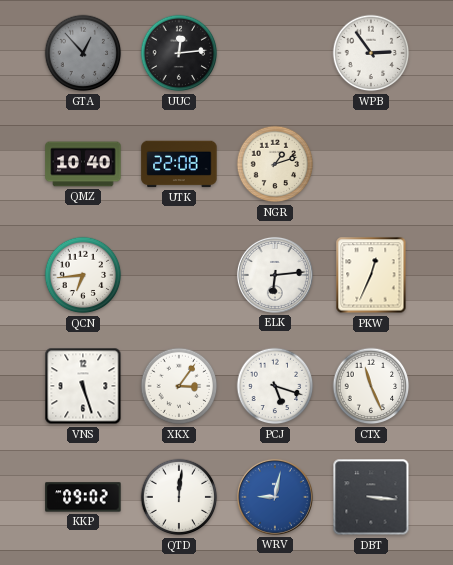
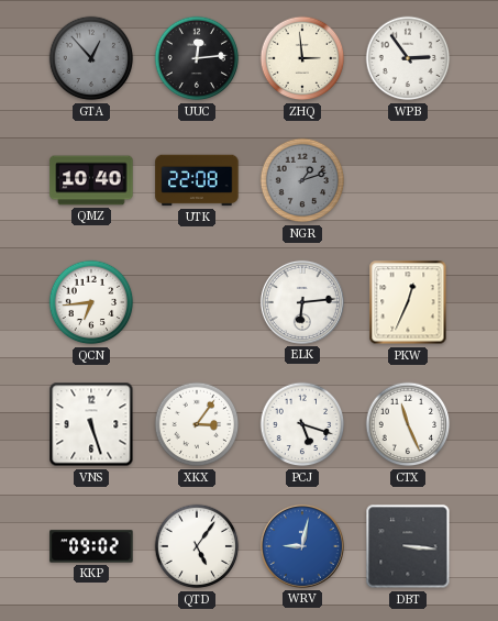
ZHQ: none -> 2:59 (302, 58)
NGR dial: cream -> grey (302, 180)
QTD: 12:01 -> 5:06 (197, 546)
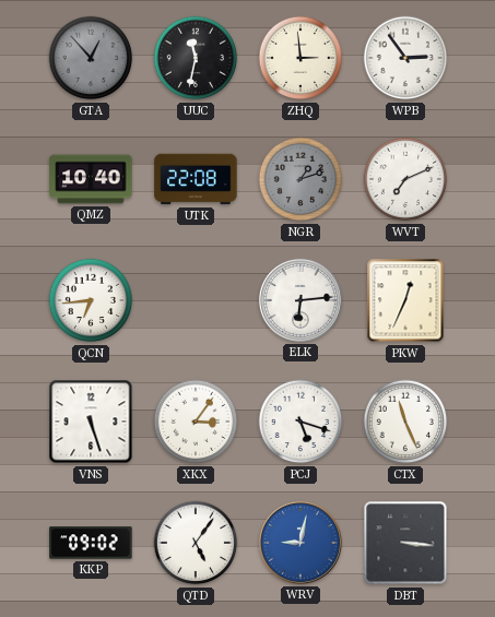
UUC: 12:14 -> 11:32 (196, 58)
WVT: none -> 7:11 (405, 179)
